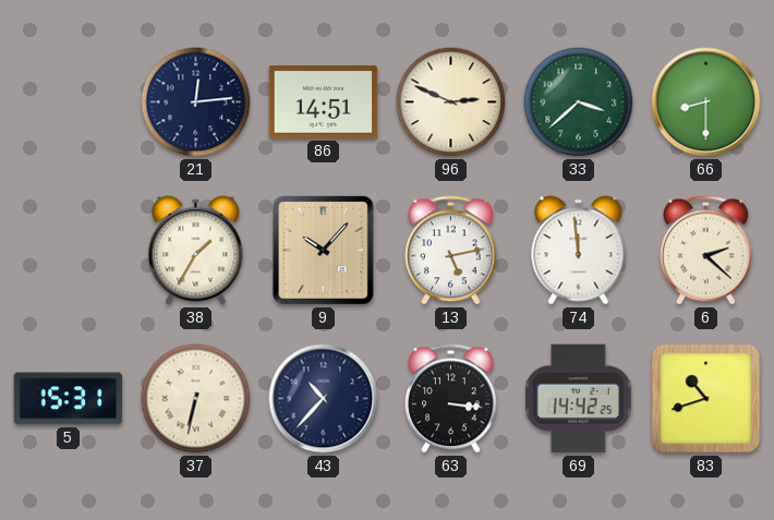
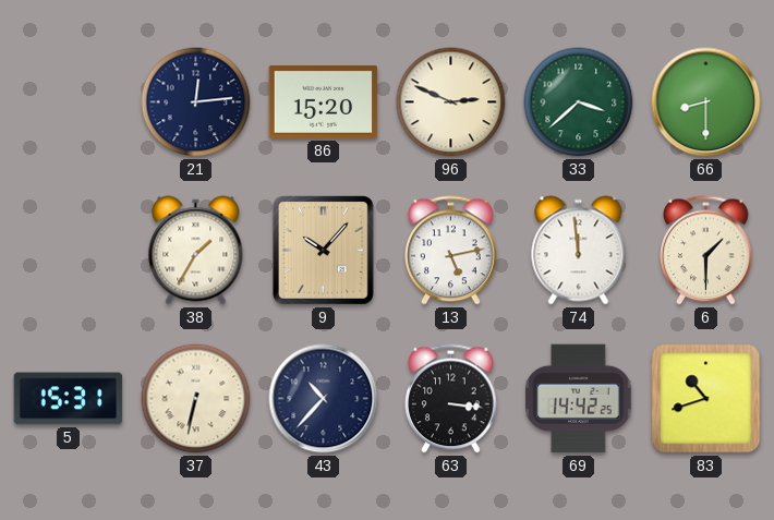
86: 14:51 -> 15:20 (324, 102)
6: 2:22 -> 1:30 (706, 251)
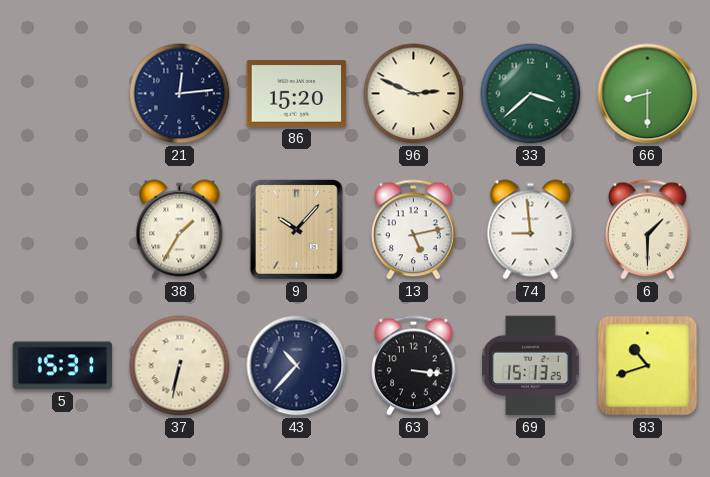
74: 11:59 -> 8:59 (531, 230)
69: 14:42 -> 15:13 (531, 366)
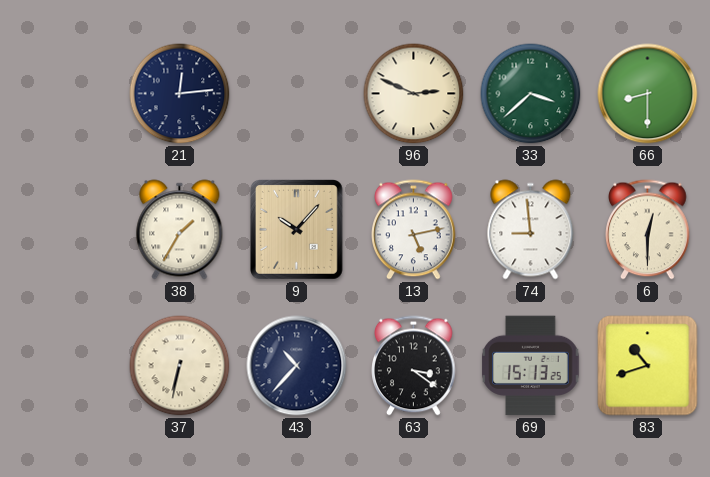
86: 15:20 -> none (297, 94)
6: 1:30 -> 12:30 (648, 230)
5: 15:31 -> none (63, 366)
63: 3:16 -> 3:21 (414, 366)
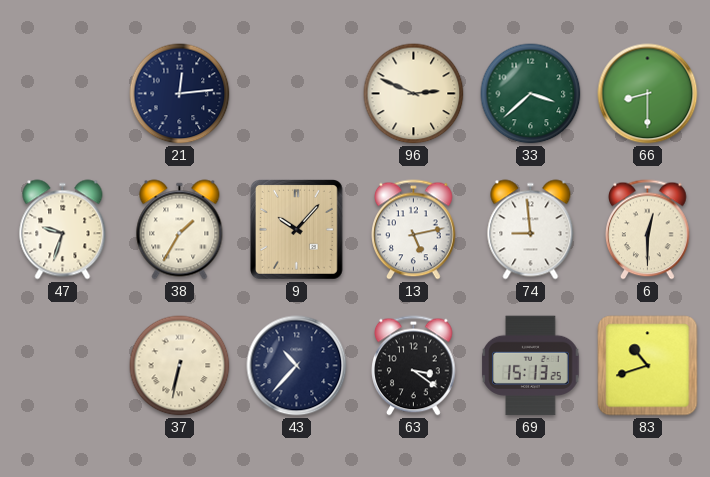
47: none -> 9:33 (63, 230)
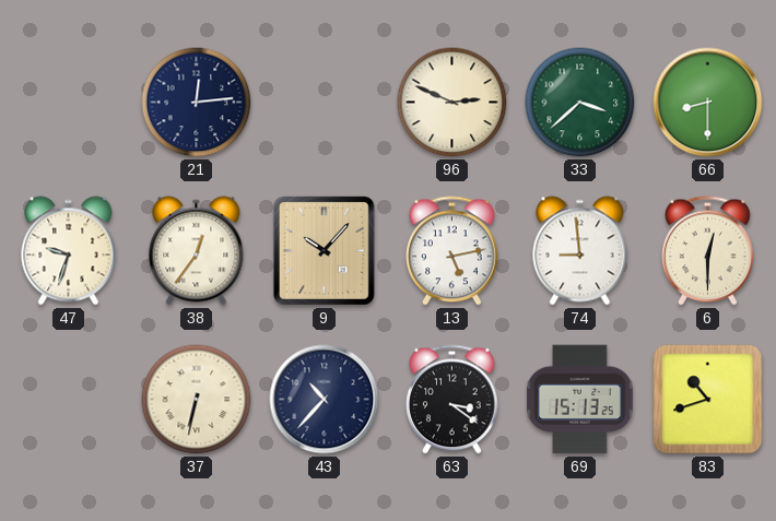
38: 1:35 -> 12:36 (197, 251)
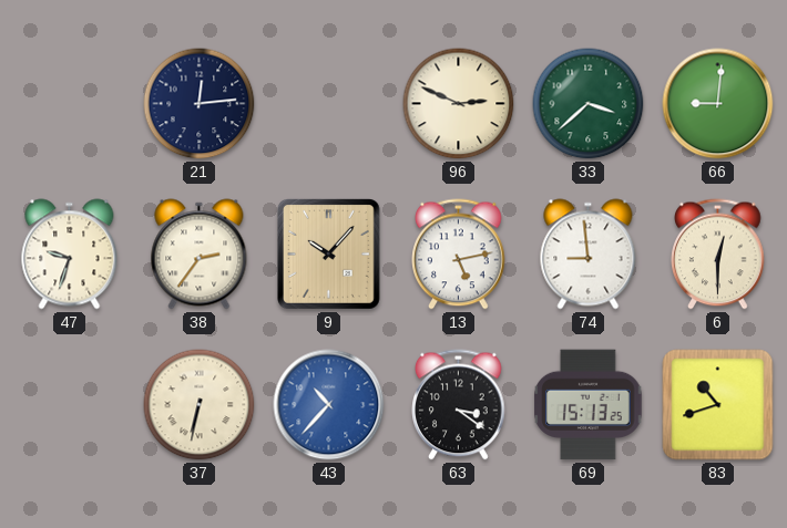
66: 8:30 -> 9:01 (718, 104)
38: 12:36 -> 2:36 (200, 255)
43 dial: navy -> blue (329, 405)
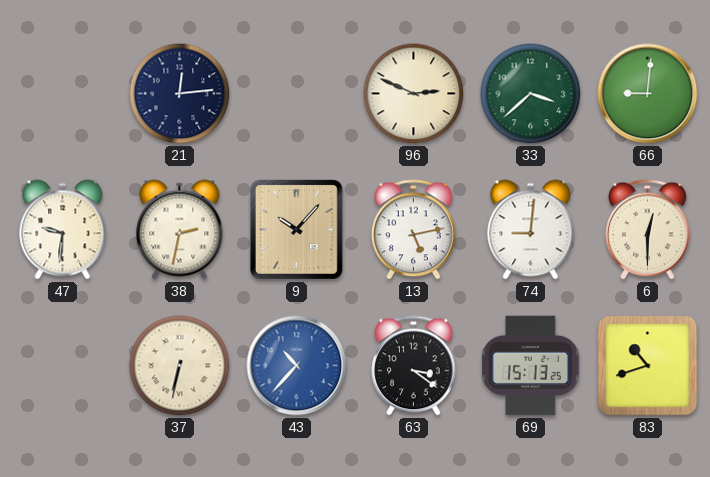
47: 9:33 -> 9:31 (63, 230)
38: 2:36 -> 2:32 (180, 230)
74: 8:59 -> 9:01 (531, 230)
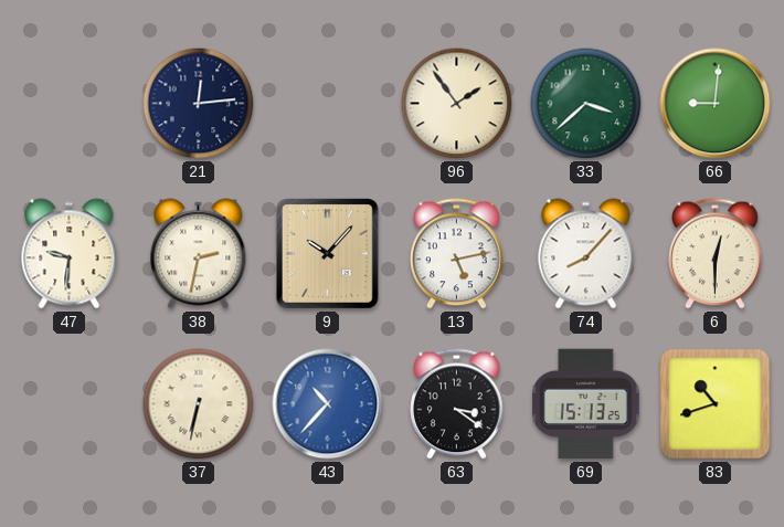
96: 2:49 -> 1:54 (457, 104)
74: 9:01 -> 8:07 (586, 254)
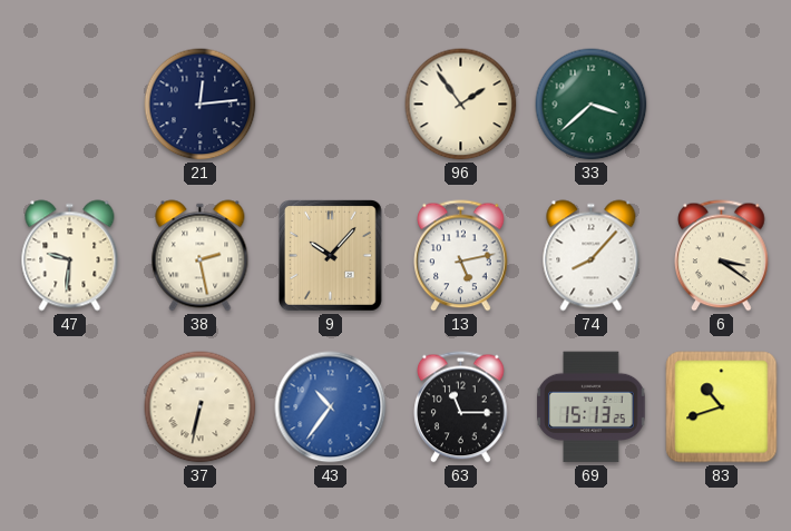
66: 9:01 -> none (716, 104)
38: 2:32 -> 2:28 (201, 256)
6: 12:30 -> 3:21 (722, 256)
43: 10:37 -> 10:36 (331, 407)
63: 3:21 -> 11:15 (461, 407)
